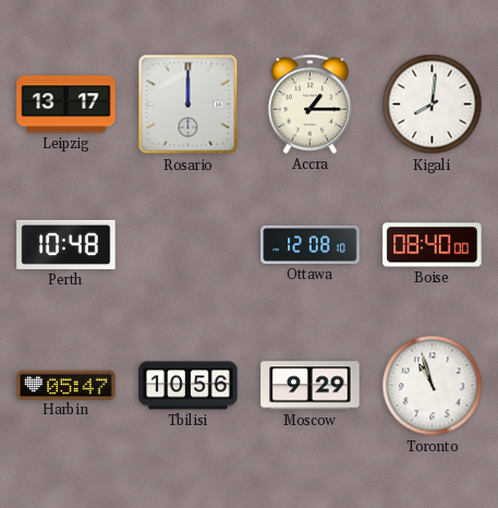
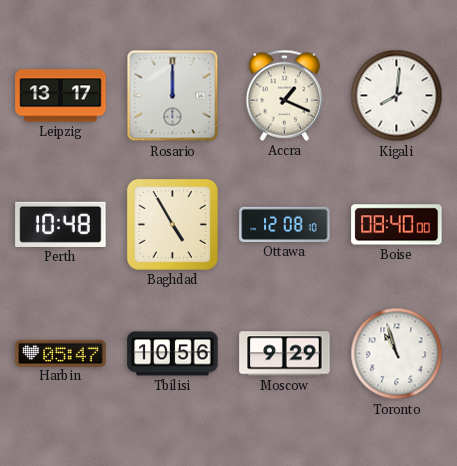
Accra: 1:15 -> 1:19 (284, 95)
Baghdad: none -> 4:55 (172, 224)
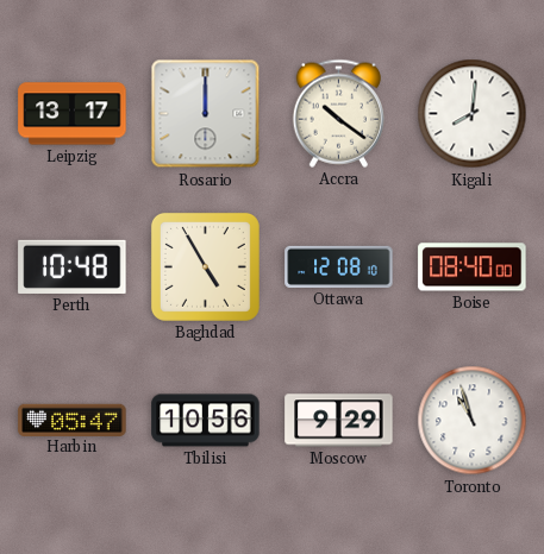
Accra: 1:19 -> 10:21 (338, 113)
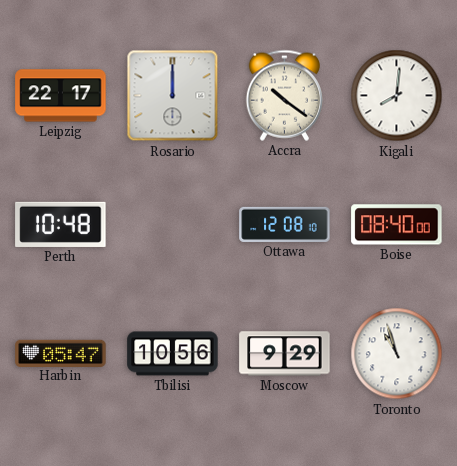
Leipzig: 13:17 -> 22:17 (61, 96)
Baghdad: 4:55 -> none (205, 266)
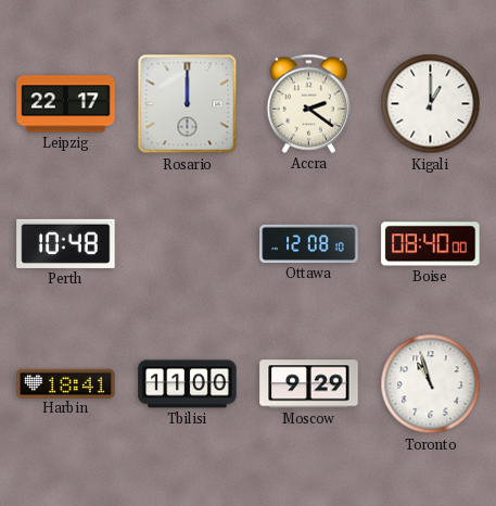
Accra: 10:21 -> 2:21 (308, 103)
Kigali: 8:01 -> 1:00 (431, 104)
Harbin: 05:47 -> 18:41 (66, 383)
Tbilisi: 10:56 -> 11:00 (188, 384)
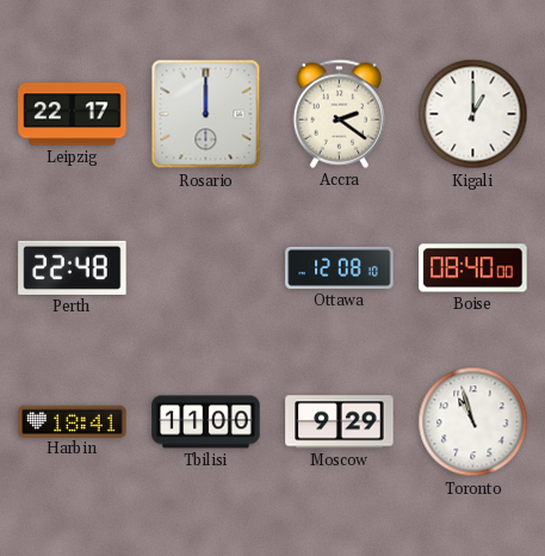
Perth: 10:48 -> 22:48 (73, 267)
